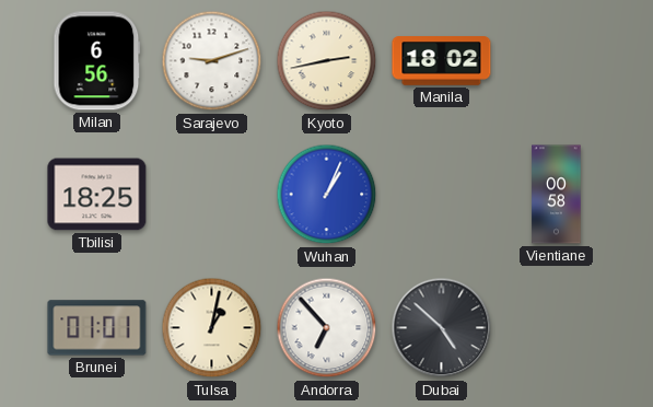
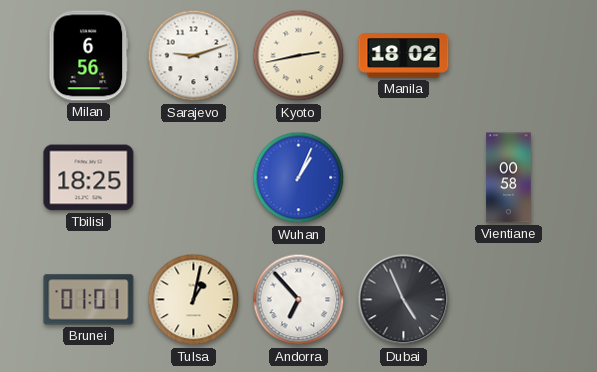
Dubai: 4:52 -> 4:56 (404, 300)
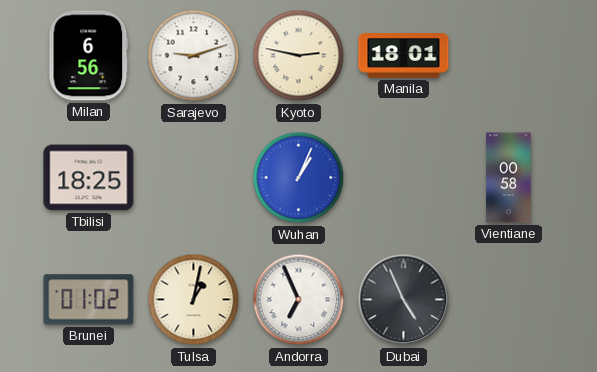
Kyoto: 2:43 -> 2:47 (299, 56)
Manila: 18:02 -> 18:01 (404, 56)
Brunei: 01:01 -> 01:02 (89, 300)
Andorra: 6:53 -> 6:56 (299, 300)
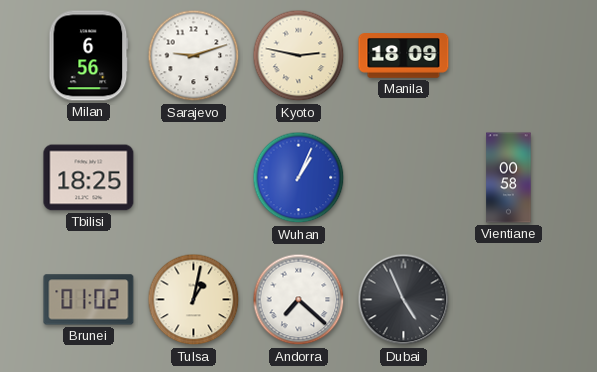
Manila: 18:01 -> 18:09 (404, 56)
Andorra: 6:56 -> 7:22 (299, 300)
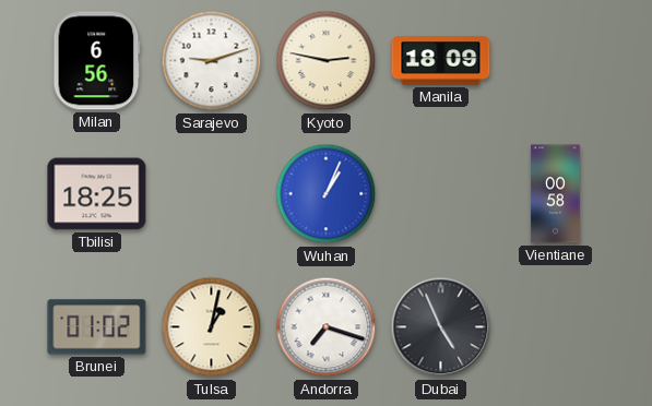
Andorra: 7:22 -> 7:18 (327, 327)
